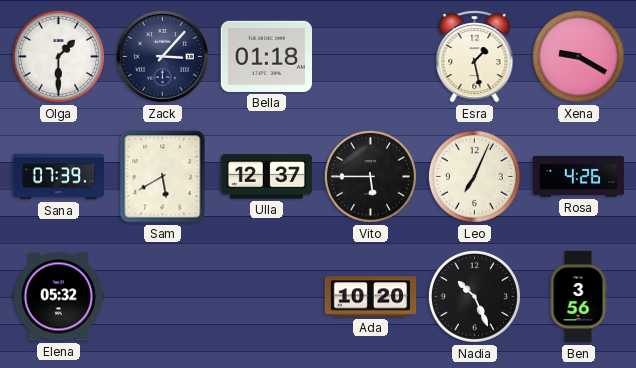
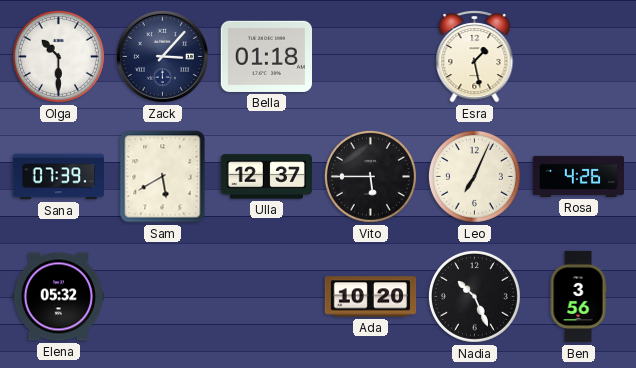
Olga: 1:30 -> 10:30 (58, 56)
Xena: 9:20 -> none (578, 56)
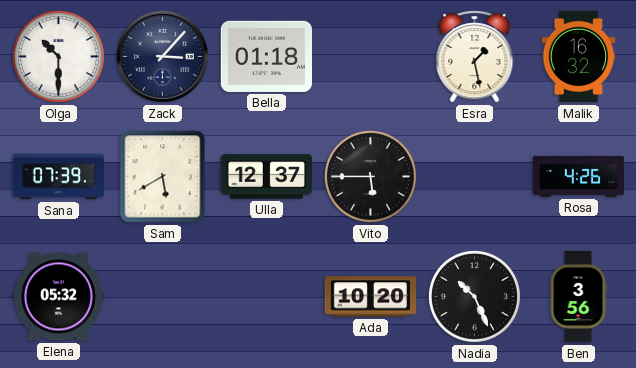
Malik: none -> 16:32 (579, 57)
Leo: 7:04 -> none (474, 176)
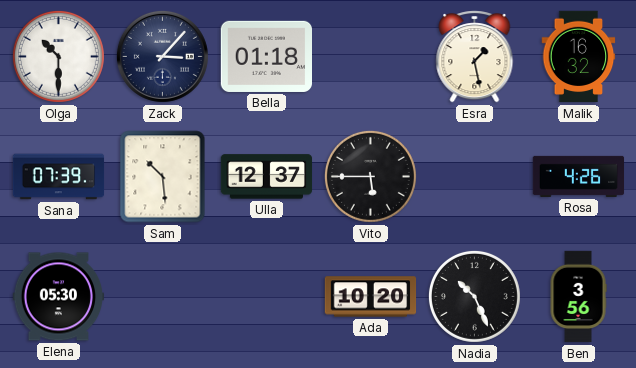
Sam: 5:40 -> 10:29 (163, 177)
Elena: 05:32 -> 05:30 (59, 297)
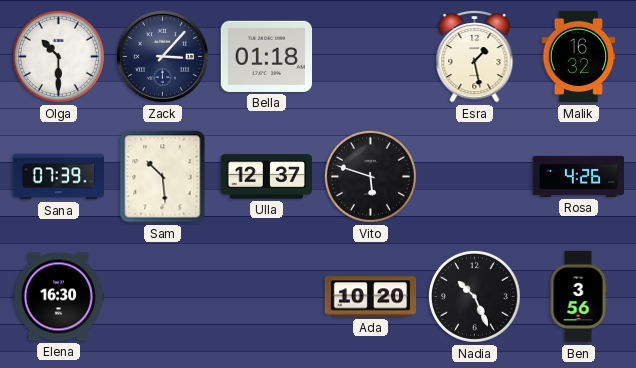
Vito: 5:45 -> 5:48 (370, 176)
Elena: 05:30 -> 16:30 (59, 297)
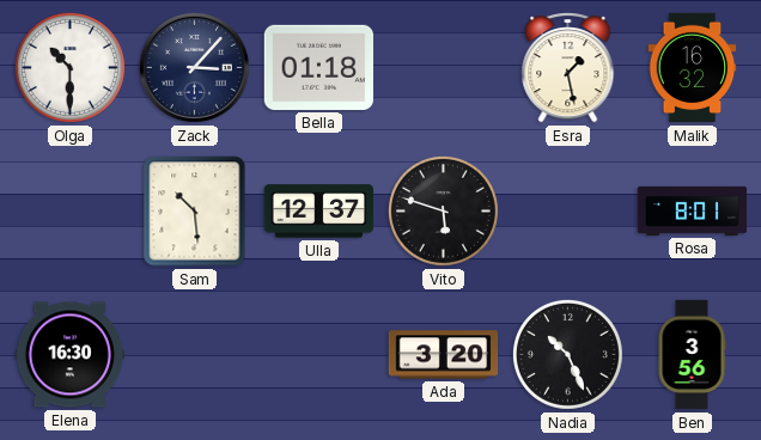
Sana: 07:39 -> none (59, 177)
Rosa: 4:26 -> 8:01 (693, 210)
Ada: 10:20 -> 3:20 (444, 355)
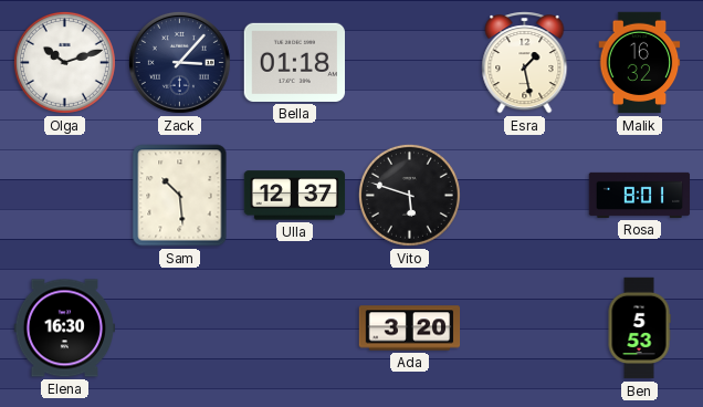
Olga: 10:30 -> 10:12 (64, 62)
Nadia: 10:26 -> none (567, 354)
Ben: 3:56 -> 5:53 (639, 328)
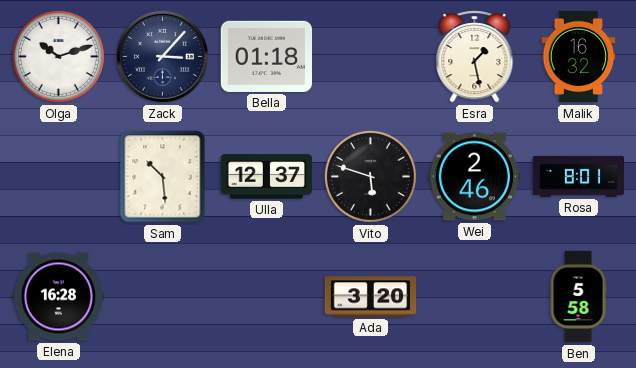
Wei: none -> 2:46 (474, 177)
Elena: 16:30 -> 16:28 (59, 297)
Ben: 5:53 -> 5:58 (578, 297)
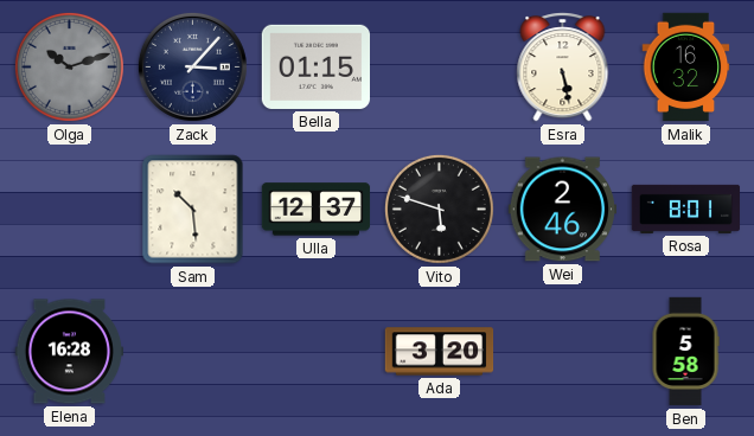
Olga dial: white -> grey (69, 66)
Bella: 01:18 -> 01:15 (315, 66)
Esra: 1:28 -> 5:28 (563, 68)
